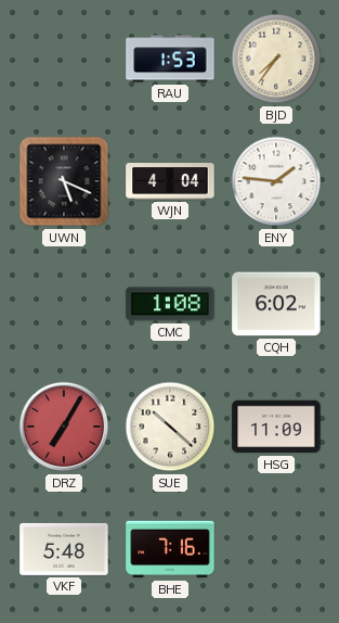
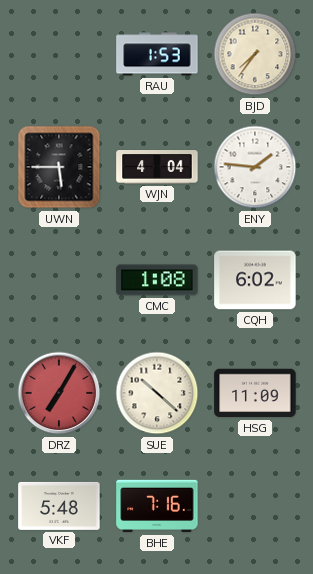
UWN: 5:19 -> 5:45 (59, 167)
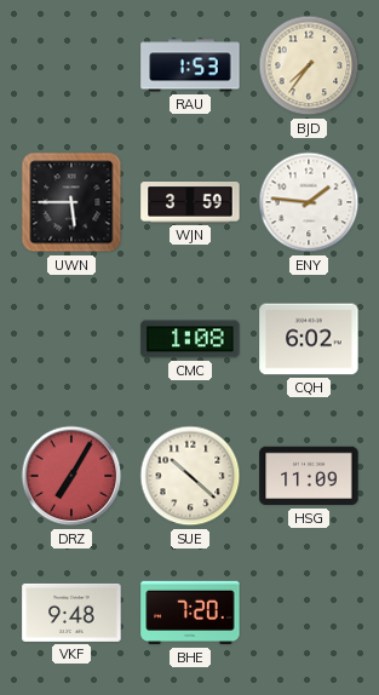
WJN: 4:04 -> 3:59 (190, 203)
VKF: 5:48 -> 9:48 (71, 613)
BHE: 7:16 -> 7:20 (190, 613)
